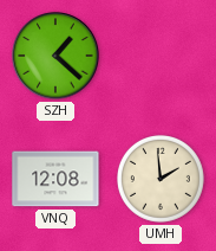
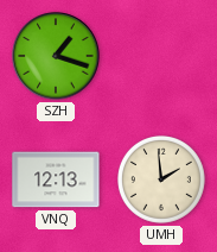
SZH: 1:22 -> 1:18 (56, 56)
VNQ: 12:08 -> 12:13 (56, 179)
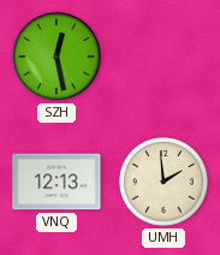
SZH: 1:18 -> 12:28 (57, 57)
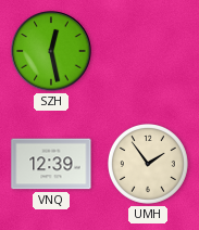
VNQ: 12:13 -> 12:39 (51, 164)
UMH: 1:59 -> 1:54 (149, 165)
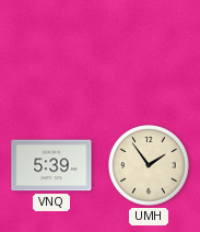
SZH: 12:28 -> none (51, 51)
VNQ: 12:39 -> 5:39 (51, 165)
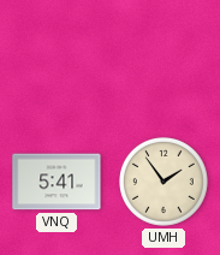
VNQ: 5:39 -> 5:41 (57, 182)
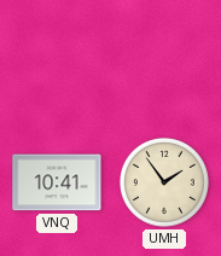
VNQ: 5:41 -> 10:41 (57, 182)
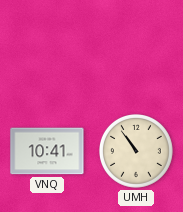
UMH: 1:54 -> 10:54 (137, 152)
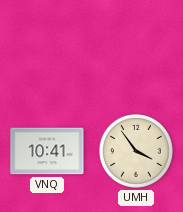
UMH: 10:54 -> 3:54 (137, 152)
